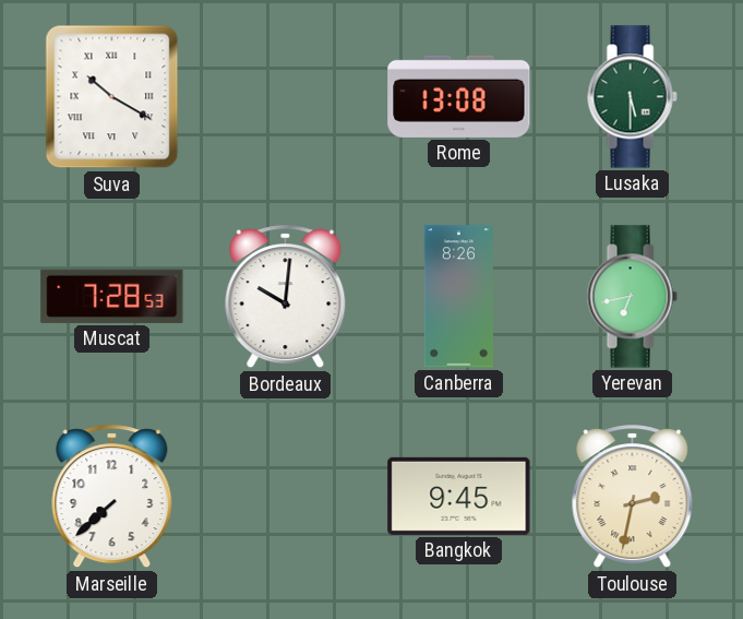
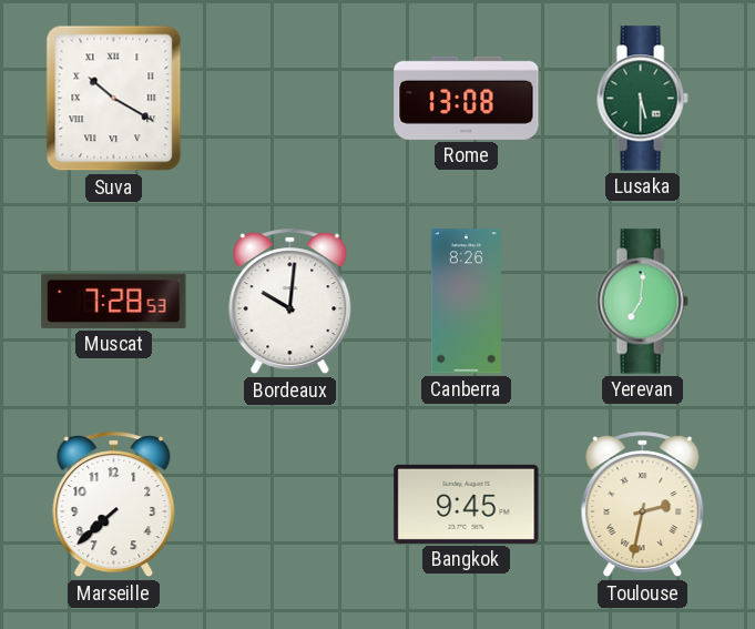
Yerevan: 6:43 -> 7:01 (642, 302)
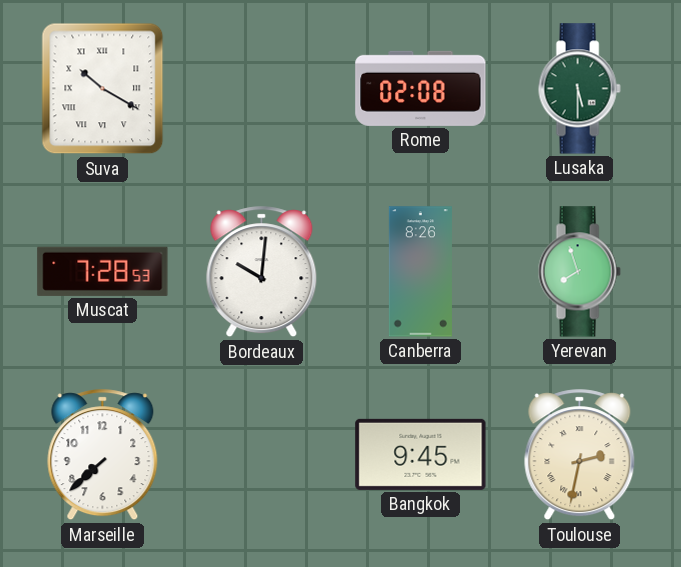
Rome: 13:08 -> 02:08 (421, 88)
Yerevan: 7:01 -> 7:57 (579, 272)
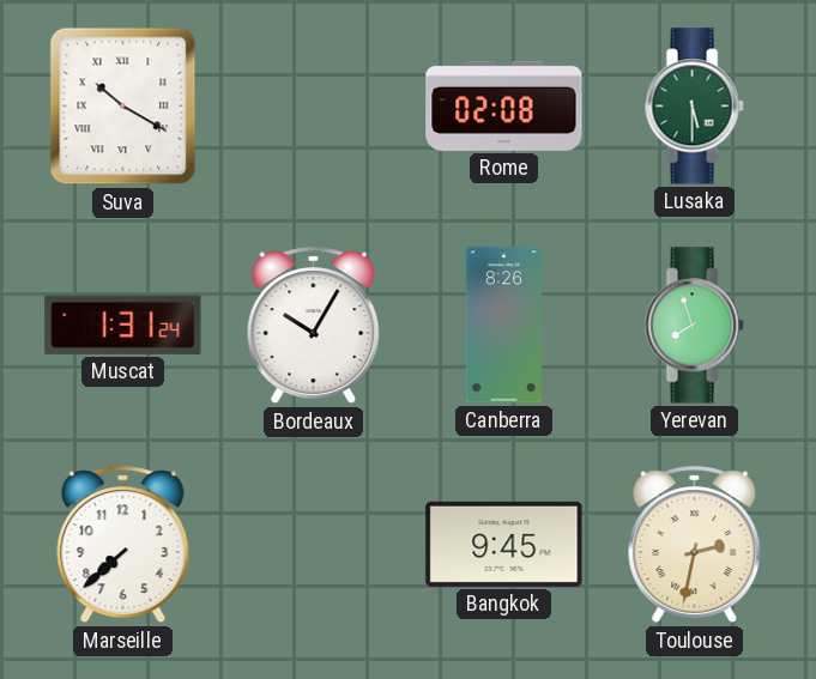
Muscat: 7:28 -> 1:31 (123, 325)
Bordeaux: 10:01 -> 10:05 (314, 326)
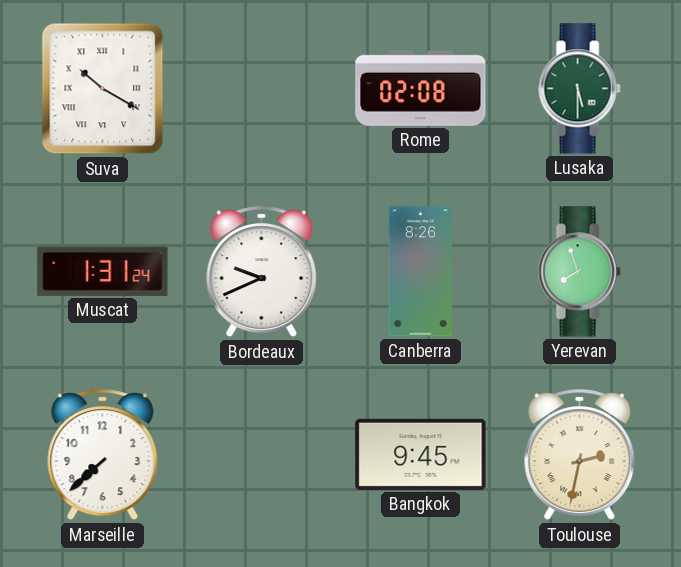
Bordeaux: 10:05 -> 9:41 (262, 272)
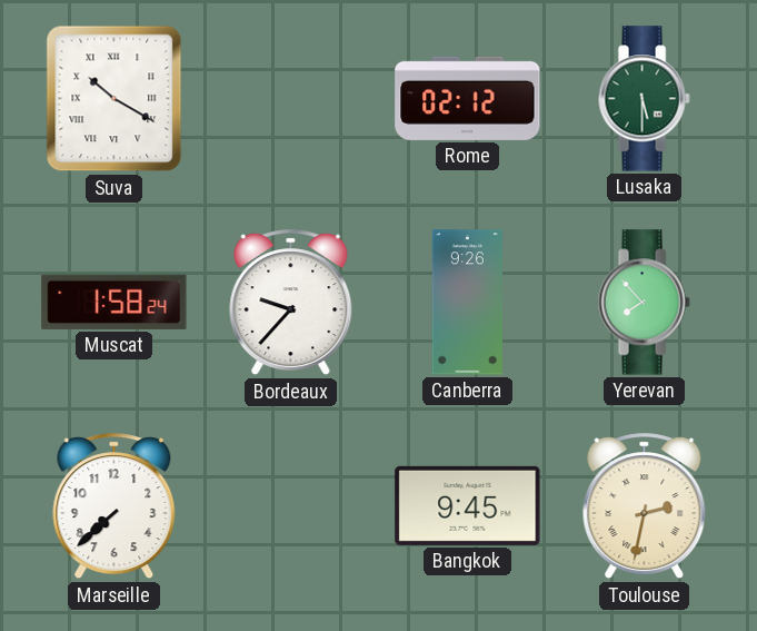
Rome: 02:08 -> 02:12 (468, 98)
Muscat: 1:31 -> 1:58 (114, 302)
Bordeaux: 9:41 -> 9:37 (291, 303)
Canberra: 8:26 -> 9:26 (467, 303)
Yerevan: 7:57 -> 7:53 (644, 303)
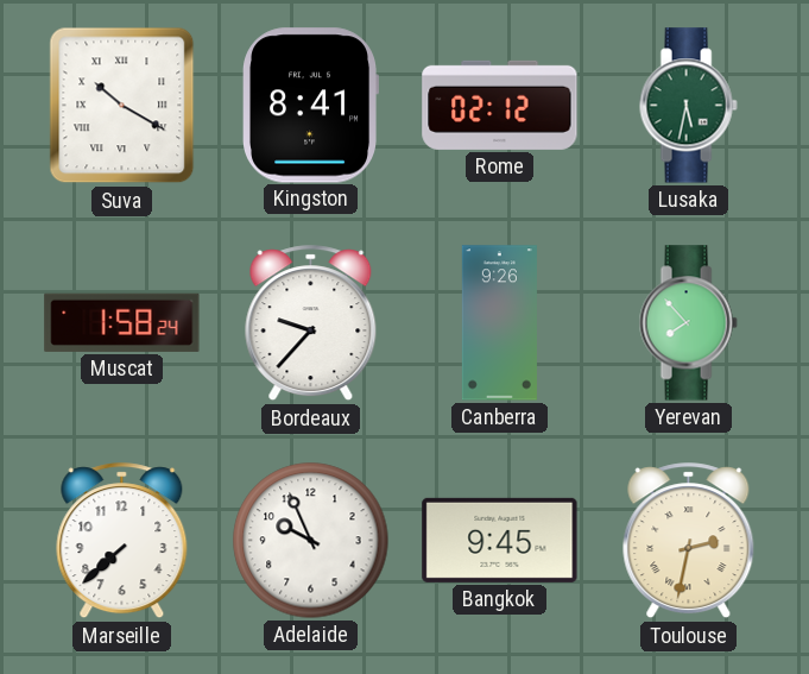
Kingston: none -> 8:41 (310, 106)
Lusaka: 5:30 -> 5:32 (688, 106)
Adelaide: none -> 9:56 (311, 541)
